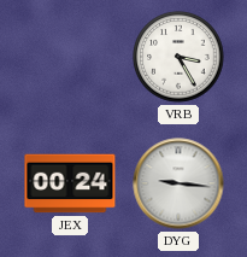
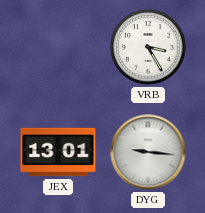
JEX: 00:24 -> 13:01 (58, 152)
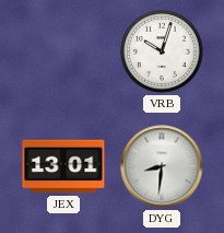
VRB: 3:25 -> 10:03 (162, 51)
DYG: 9:16 -> 8:31 (162, 166)
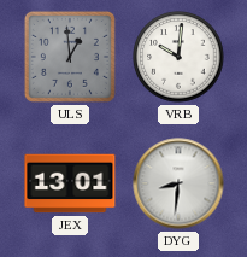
ULS: none -> 12:59 (70, 57)
VRB: 10:03 -> 10:01 (178, 57)
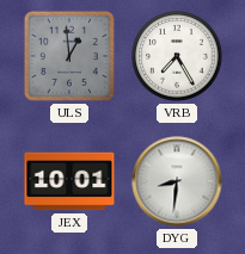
VRB: 10:01 -> 7:25 (177, 56)
JEX: 13:01 -> 10:01 (69, 181)
